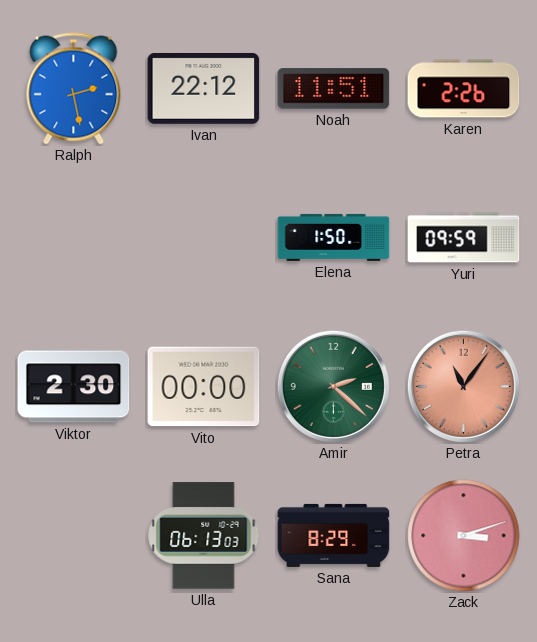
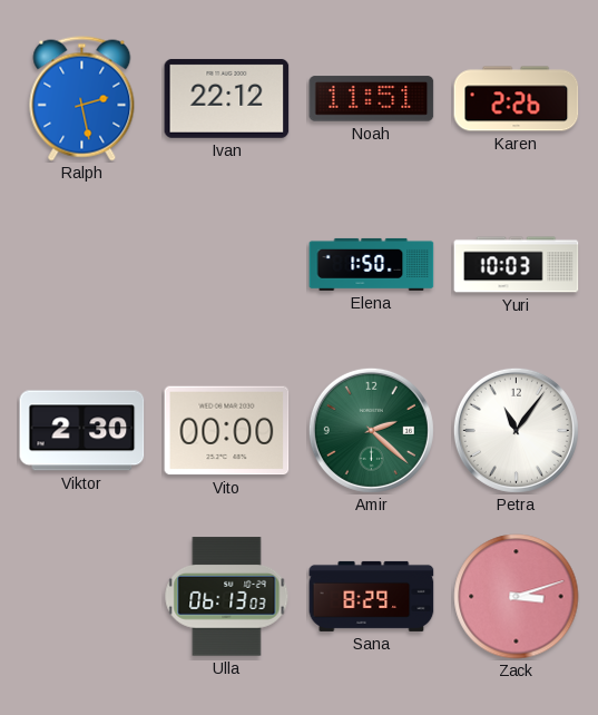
Yuri: 09:59 -> 10:03 (517, 265)
Petra dial: salmon -> white (516, 430)
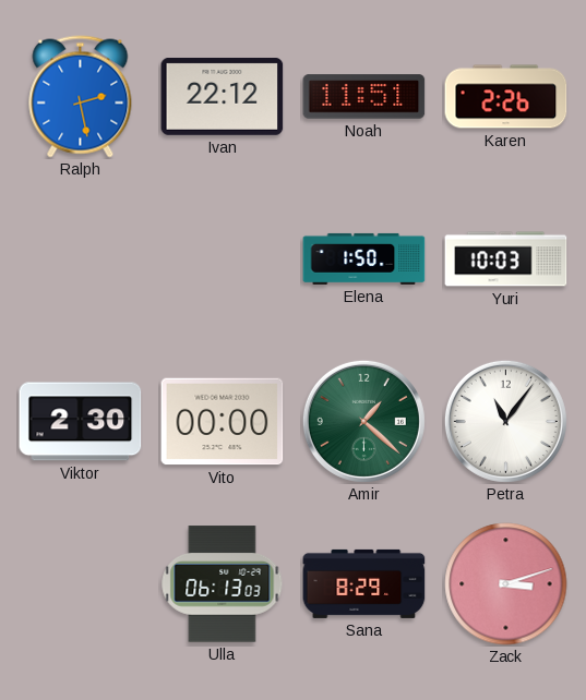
Amir: 2:22 -> 1:22 (363, 421)
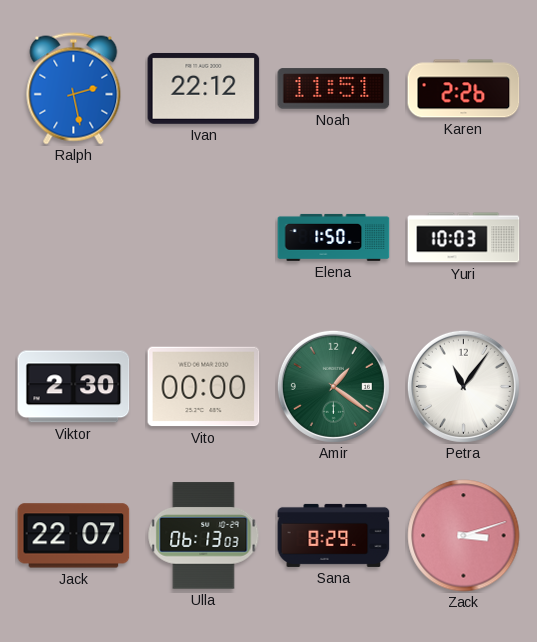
Amir: 1:22 -> 1:21 (333, 386)
Jack: none -> 22:07 (74, 536)
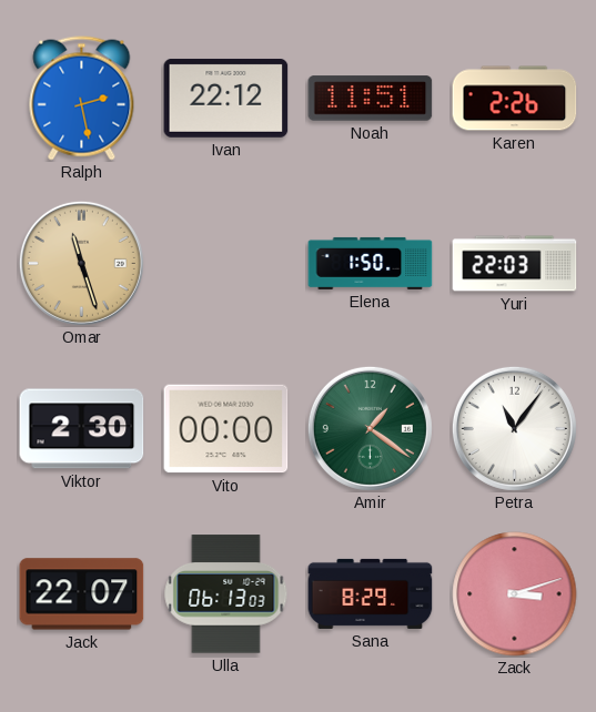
Omar: none -> 11:27 (81, 263)
Yuri: 10:03 -> 22:03 (515, 264)
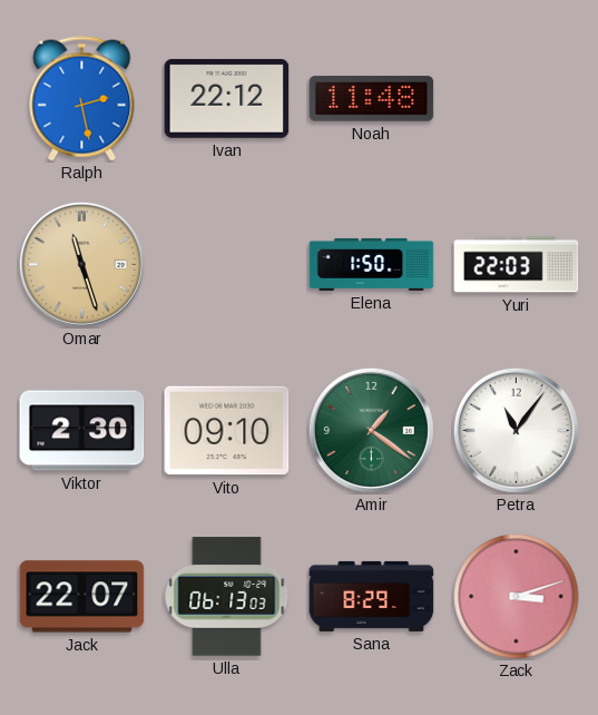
Noah: 11:51 -> 11:48 (372, 99)
Karen: 2:26 -> none (515, 99)
Vito: 00:00 -> 09:10 (227, 431)
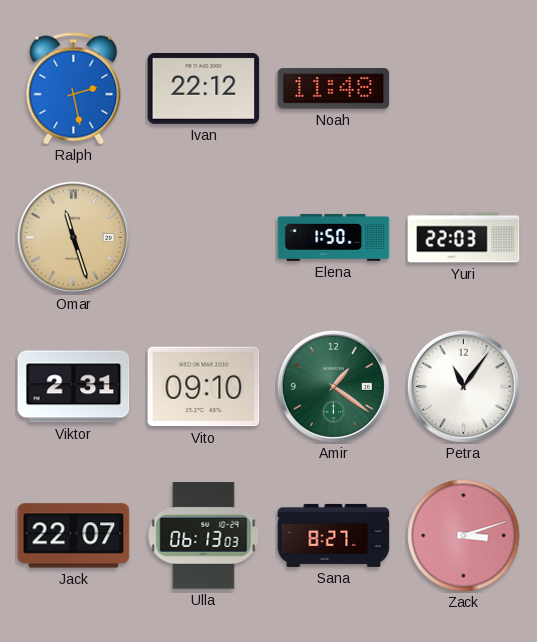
Viktor: 2:30 -> 2:31 (74, 387)
Sana: 8:29 -> 8:27 (334, 535)
